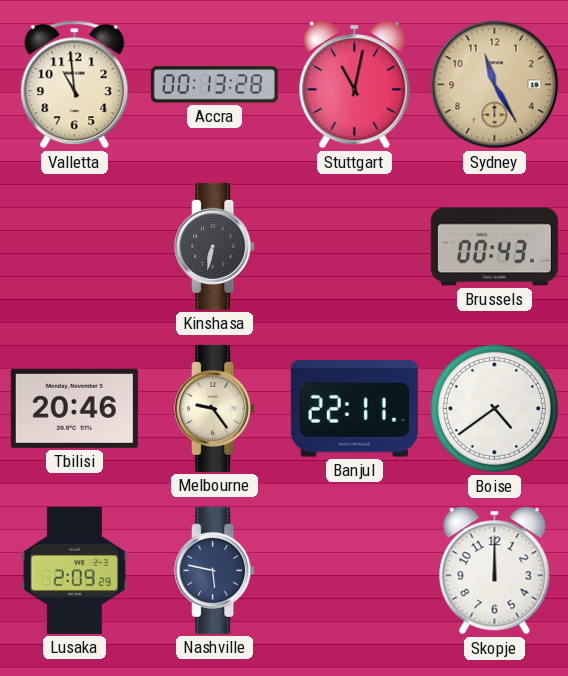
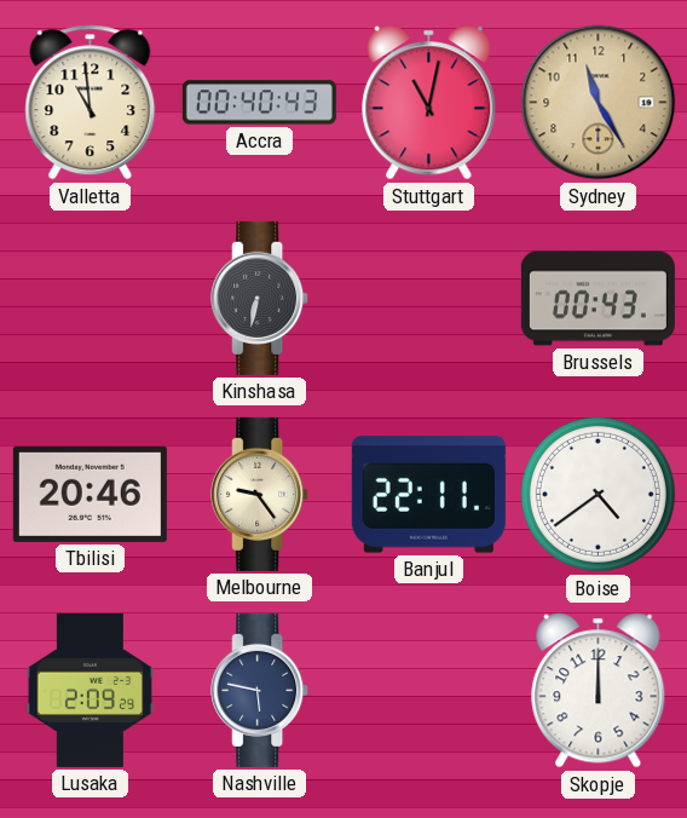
Accra: 00:13 -> 00:40 (259, 103)
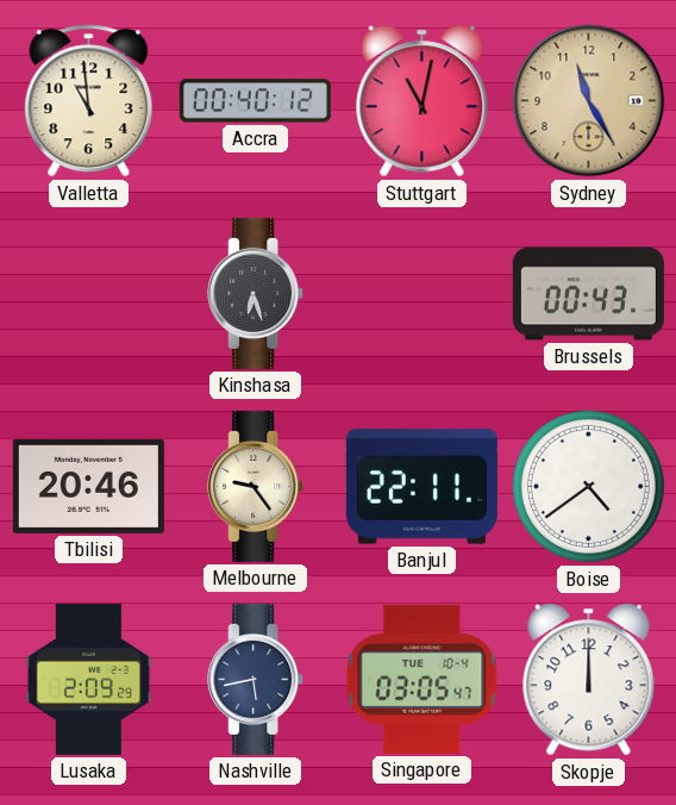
Accra: 00:40:43 -> 00:40:12 (255, 101)
Kinshasa: 6:32 -> 6:27 (256, 293)
Nashville: 5:47 -> 5:43 (256, 679)
Singapore: none -> 03:05 (422, 679)
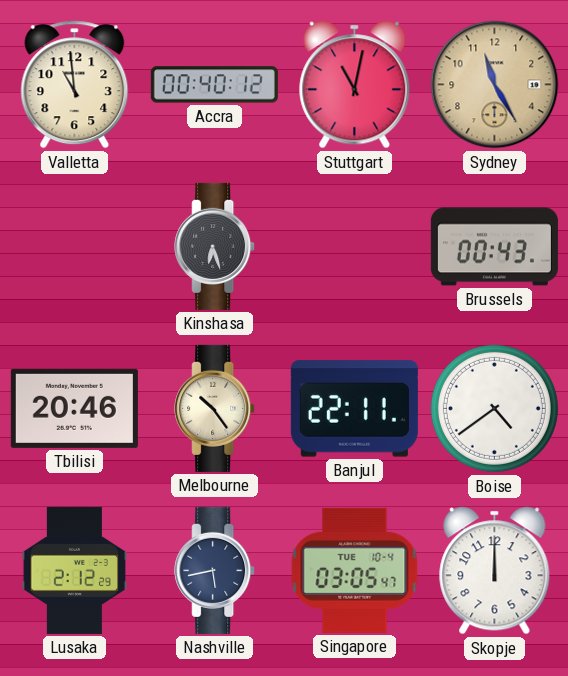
Melbourne: 9:24 -> 10:24 (215, 408)
Lusaka: 2:09 -> 2:12 (74, 570)
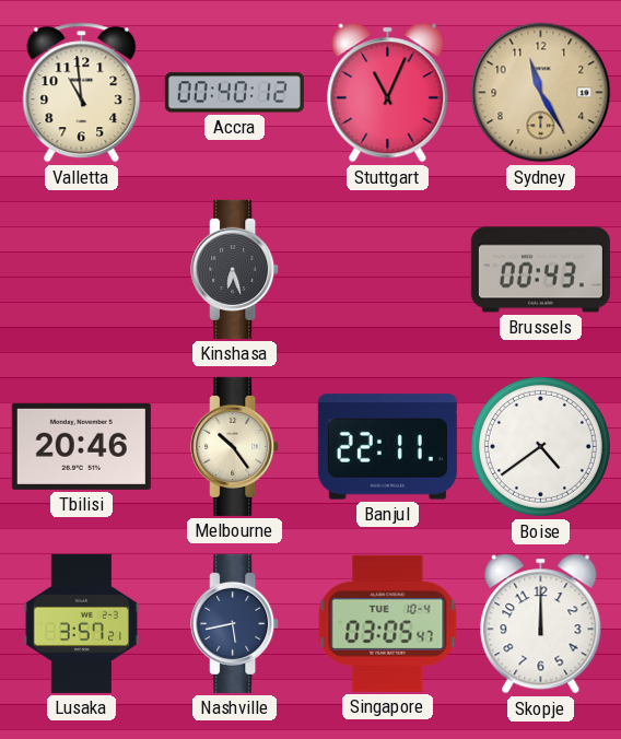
Stuttgart: 11:02 -> 11:04 (388, 93)
Lusaka: 2:12 -> 3:57 (81, 623)
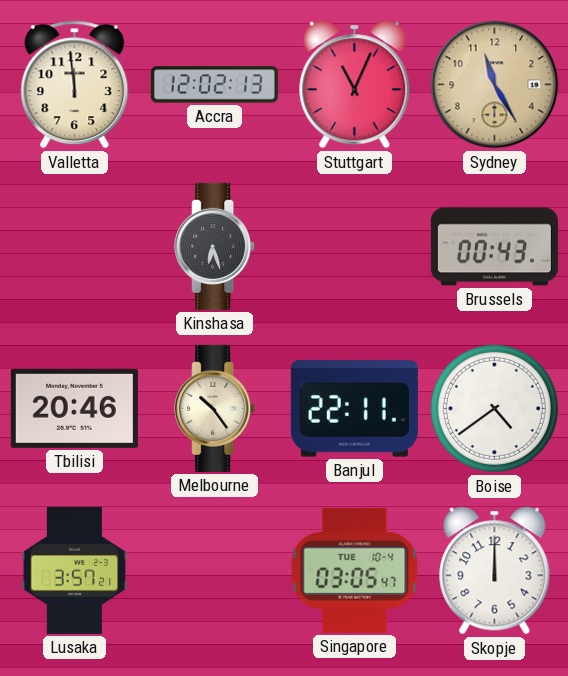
Valletta: 10:59 -> 11:59 (75, 85)
Accra: 00:40 -> 12:02 (214, 85)
Nashville: 5:43 -> none (235, 623)
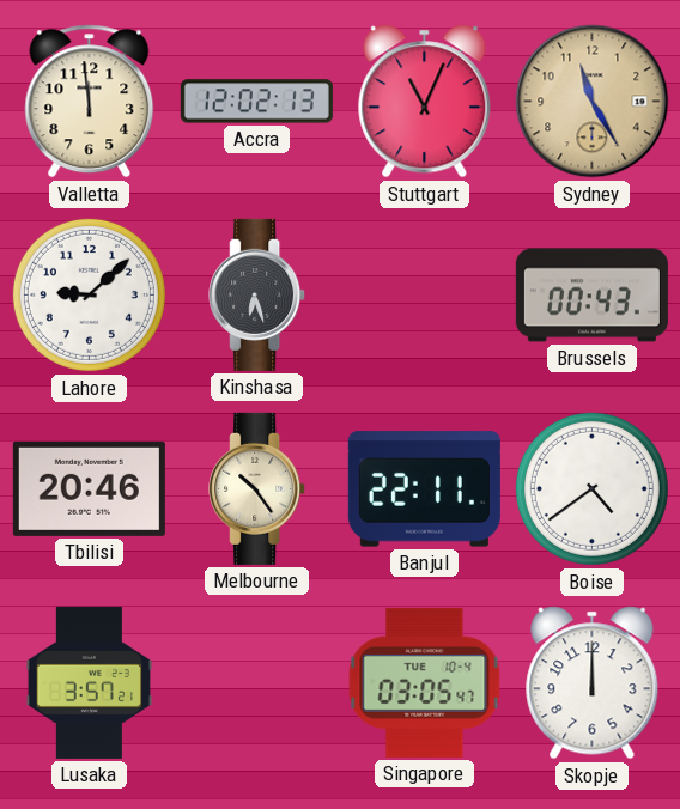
Lahore: none -> 9:08 (89, 294)
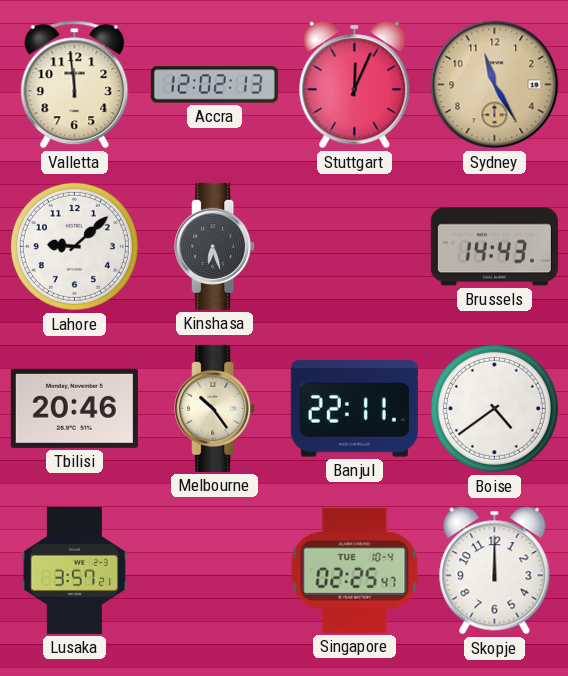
Stuttgart: 11:04 -> 12:04 (355, 85)
Brussels: 00:43 -> 14:43 (494, 247)
Singapore: 03:05 -> 02:25 (355, 570)
